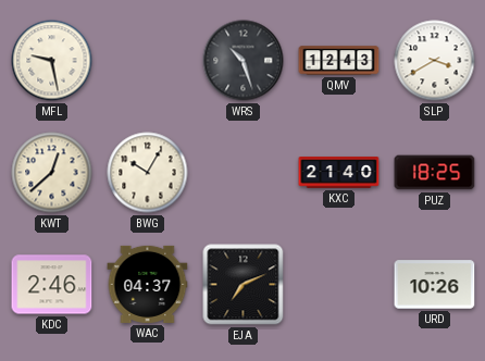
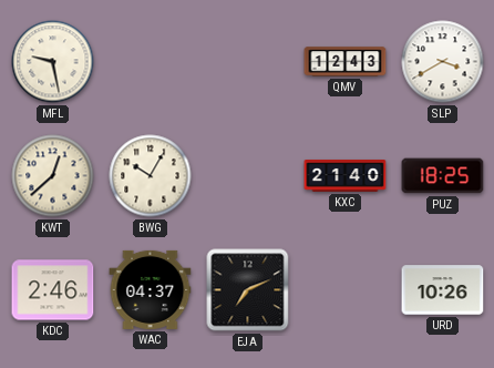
WRS: 10:27 -> none (244, 61)
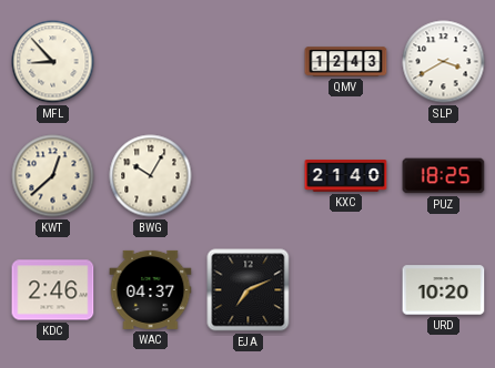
MFL: 9:28 -> 8:53 (53, 62)
URD: 10:26 -> 10:20 (444, 290)
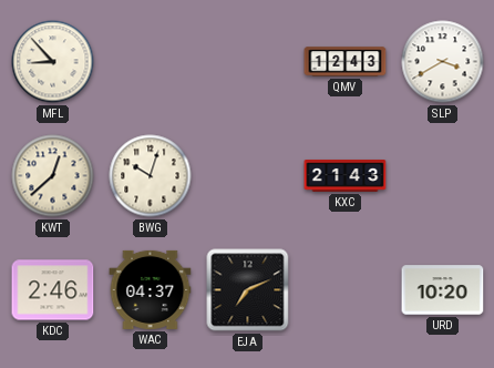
BWG: 10:05 -> 10:03 (151, 176)
KXC: 21:40 -> 21:43 (346, 176)
PUZ: 18:25 -> none (444, 176)
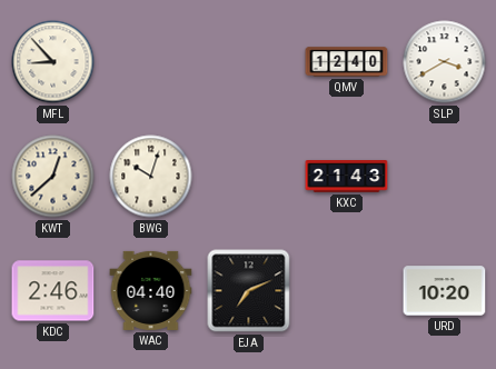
QMV: 12:43 -> 12:40 (347, 62)
WAC: 04:37 -> 04:40 (151, 290)
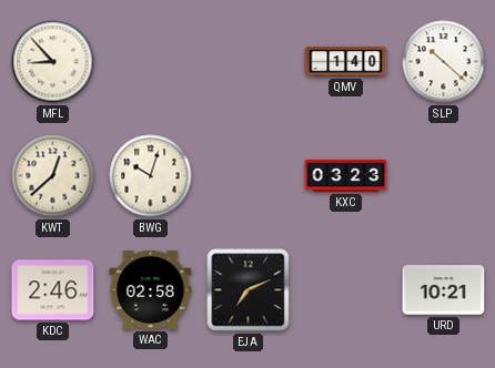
QMV: 12:40 -> 1:40 (346, 62)
SLP: 3:40 -> 10:22 (444, 62)
KXC: 21:43 -> 03:23 (346, 176)
WAC: 04:40 -> 02:58 (151, 289)
URD: 10:20 -> 10:21 (444, 290)
